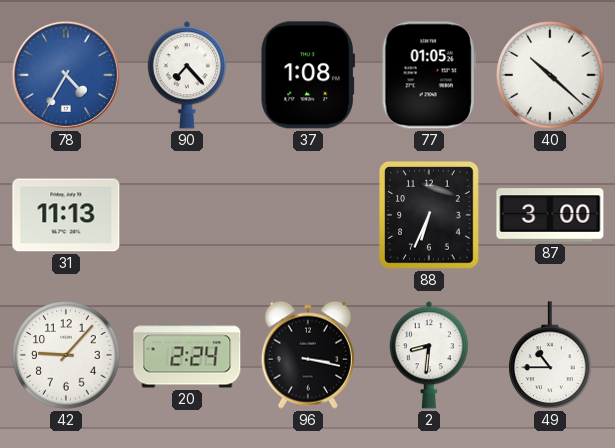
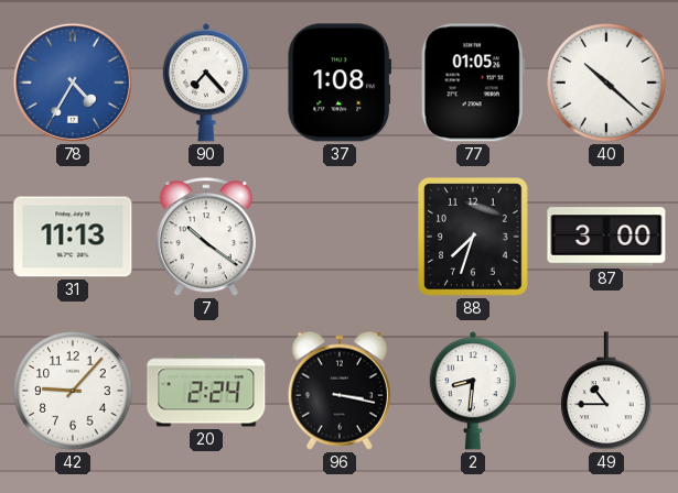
7: none -> 10:21 (206, 238)
88: 6:34 -> 7:33 (474, 237)
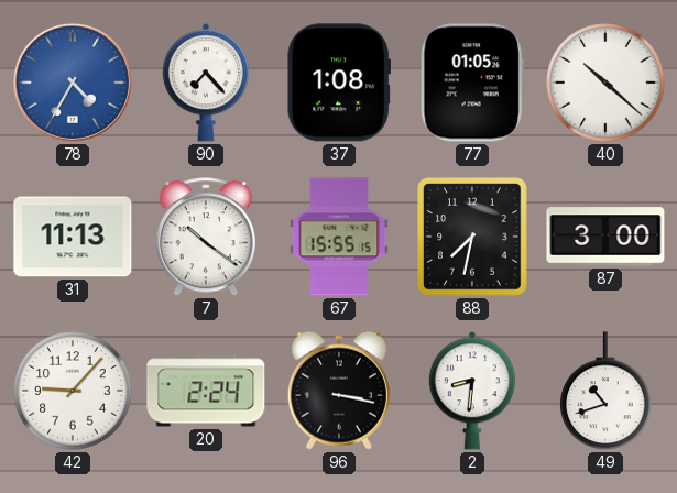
67: none -> 15:55 (339, 237)
88: 7:33 -> 7:32 (473, 237)
49: 10:45 -> 10:42 (605, 392)
